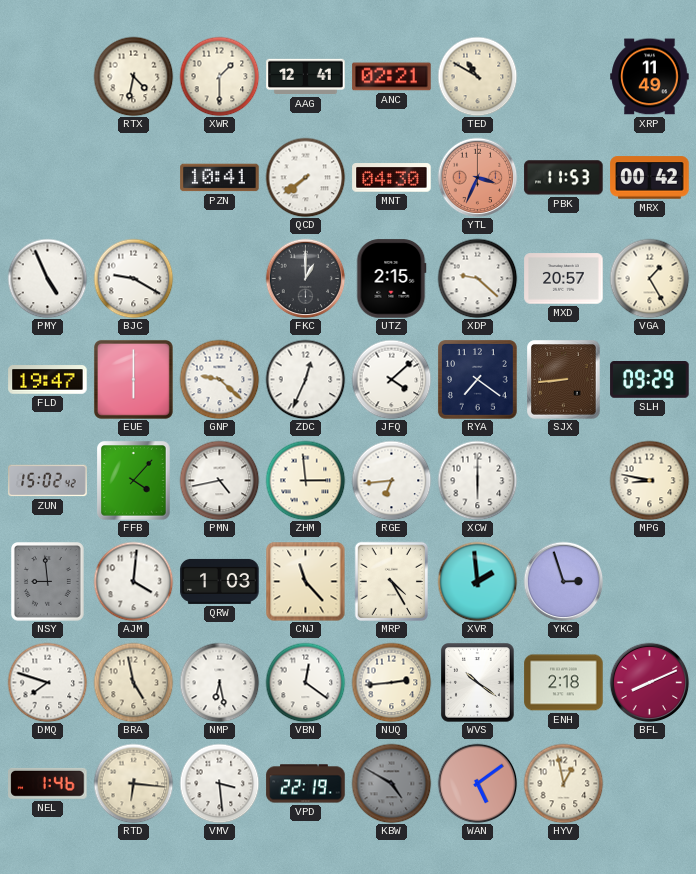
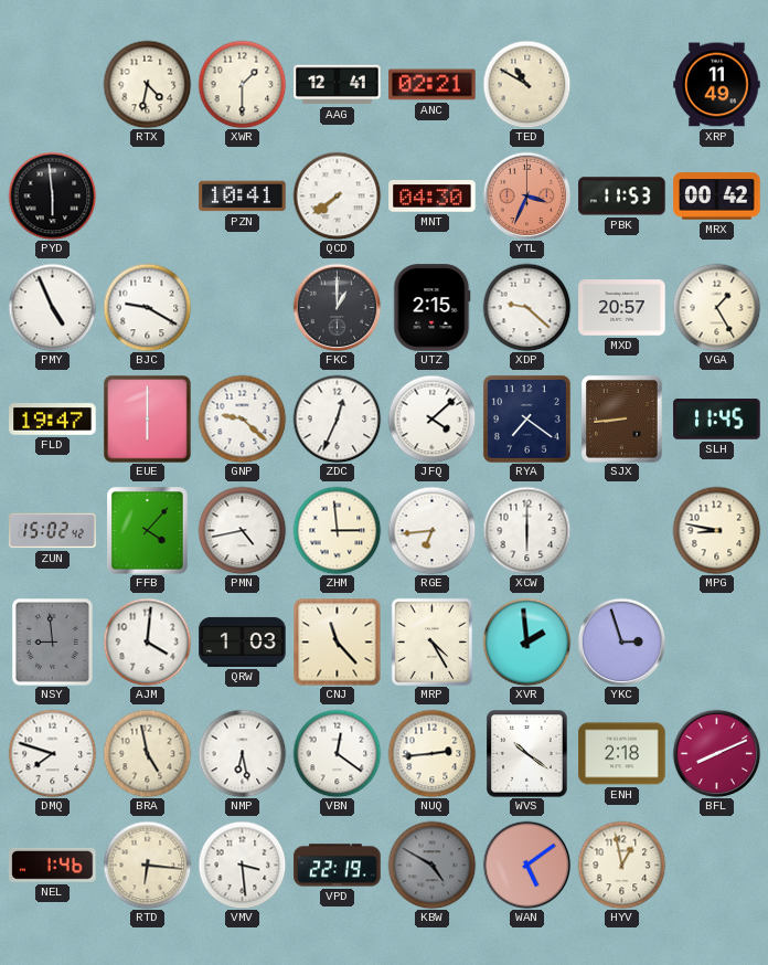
PYD: none -> 5:59 (52, 195)
SLH: 09:29 -> 11:45 (717, 420)
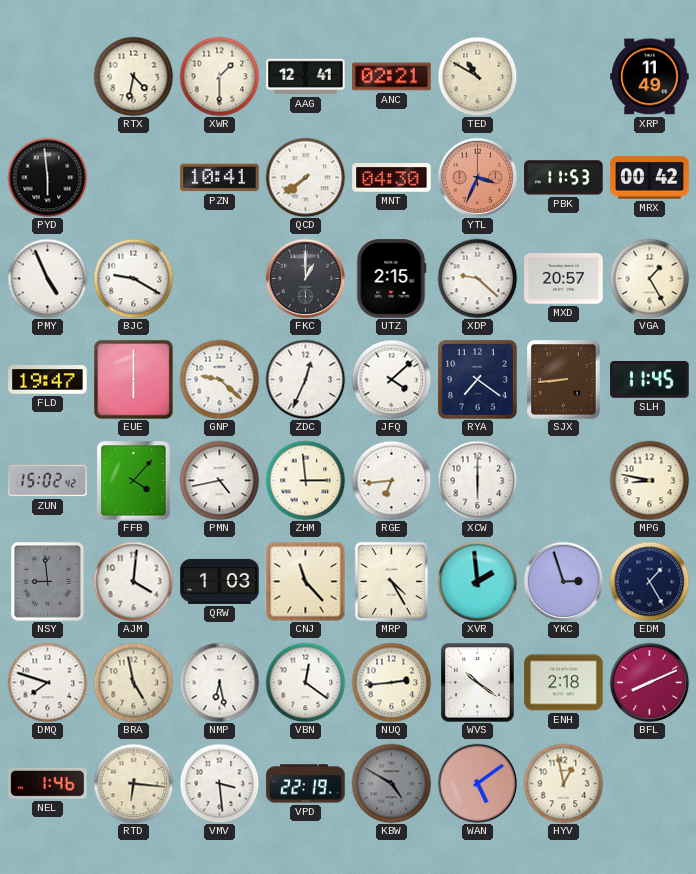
EDM: none -> 1:25 (649, 581)
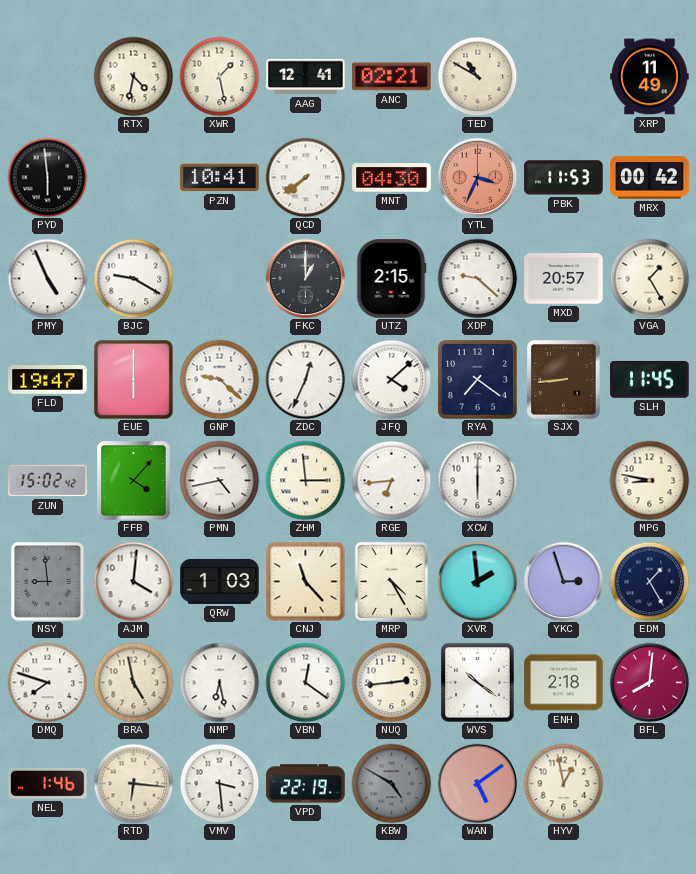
XWR: 1:30 -> 1:28 (219, 76)
BFL: 8:11 -> 8:01 (649, 682)
